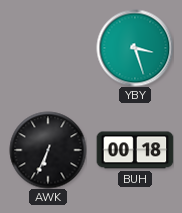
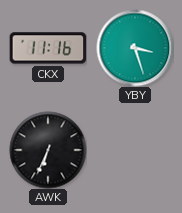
CKX: none -> 11:16 (48, 48)
BUH: 00:18 -> none (135, 150)
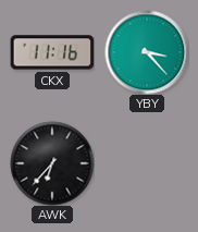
YBY: 3:27 -> 3:23 (147, 52)
AWK: 6:34 -> 6:37 (52, 163)
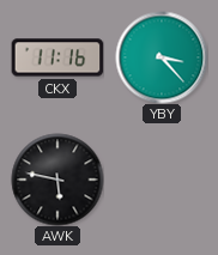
AWK: 6:37 -> 5:47 (57, 180)
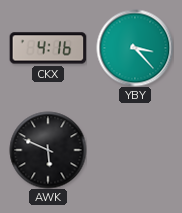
CKX: 11:16 -> 4:16 (48, 48)
AWK: 5:47 -> 5:49 (48, 150)
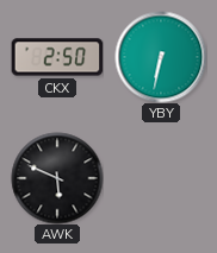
CKX: 4:16 -> 2:50 (57, 57)
YBY: 3:23 -> 6:32 (161, 57)
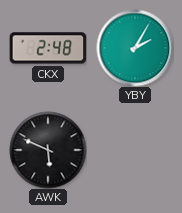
CKX: 2:50 -> 2:48 (48, 48)
YBY: 6:32 -> 2:05 (135, 48)
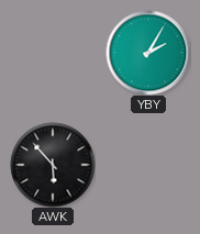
CKX: 2:48 -> none (48, 48)
AWK: 5:49 -> 5:53 (53, 165)
